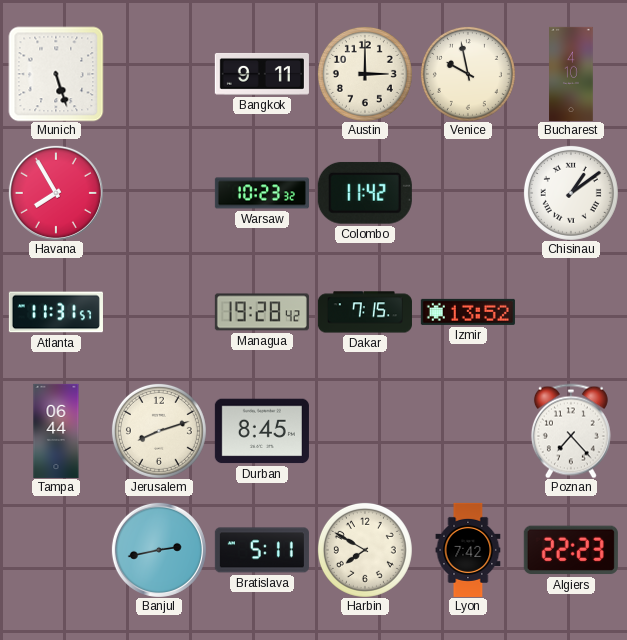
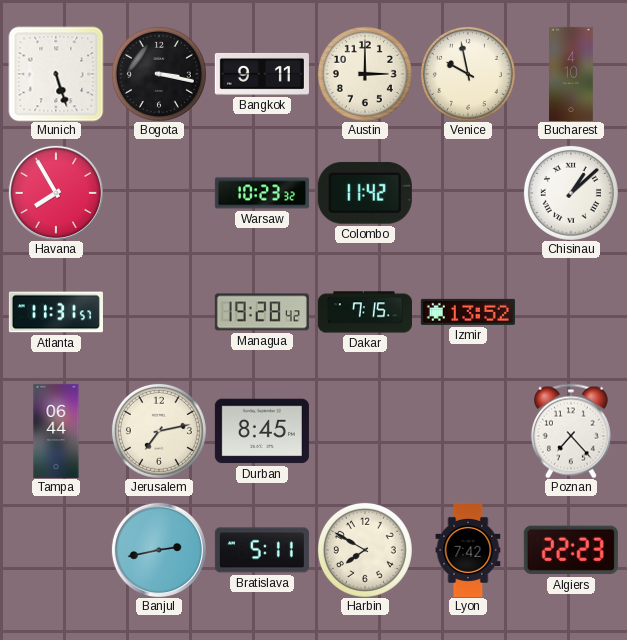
Bogota: none -> 3:17 (159, 74)
Chisinau: 1:09 -> 1:08 (571, 193)
Jerusalem: 8:12 -> 7:13 (159, 431)
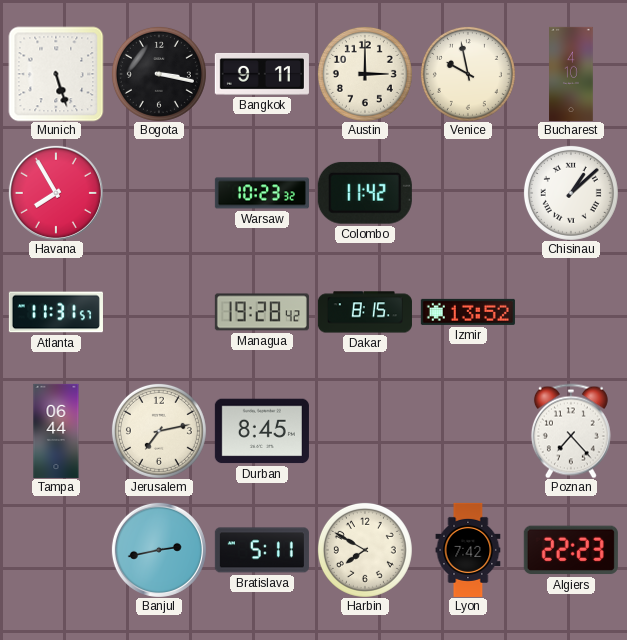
Dakar: 7:15 -> 8:15 (365, 312)
